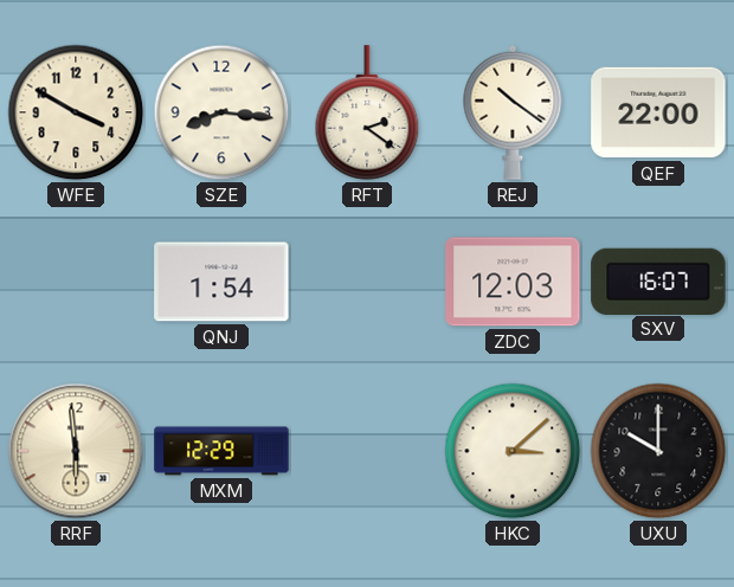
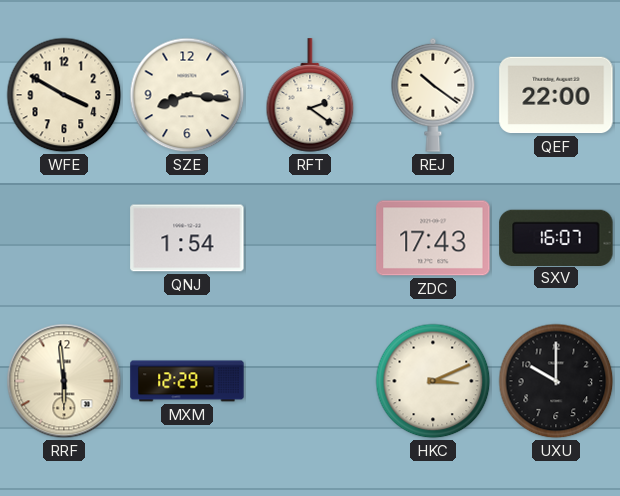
ZDC: 12:03 -> 17:43 (433, 238)
HKC: 3:08 -> 3:11 (433, 381)
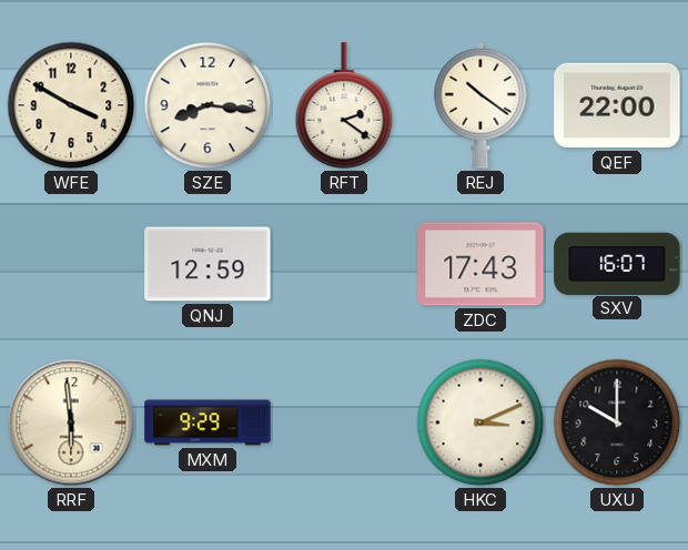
QNJ: 1:54 -> 12:59 (208, 264)
MXM: 12:29 -> 9:29 (208, 422)
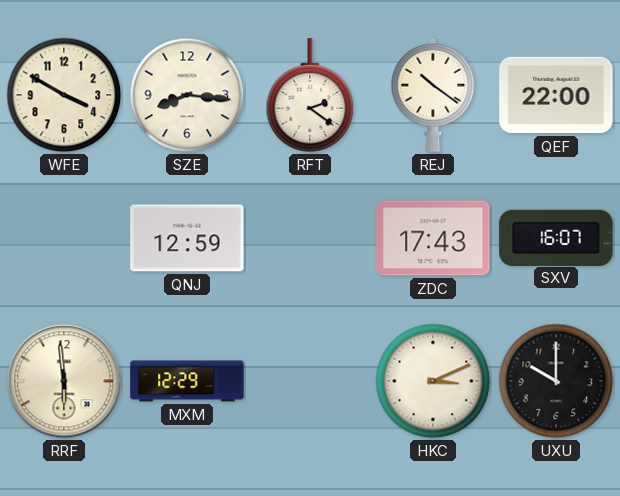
MXM: 9:29 -> 12:29 (187, 381)
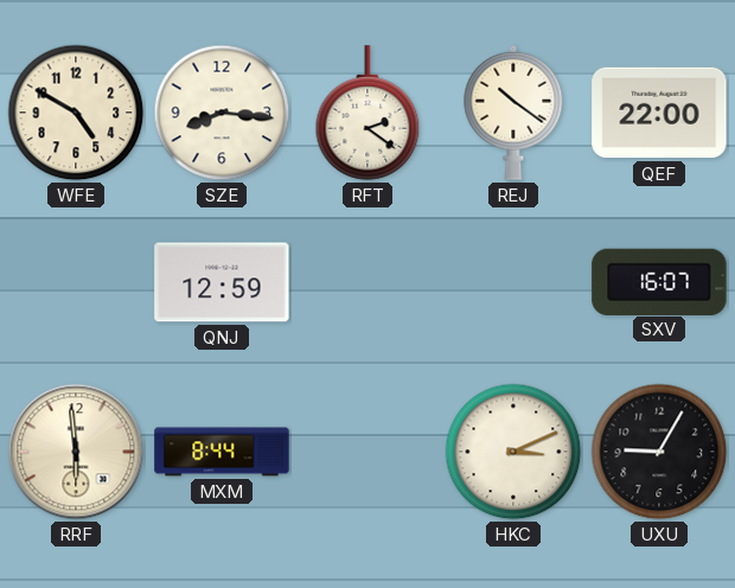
WFE: 3:50 -> 4:50 (76, 113)
ZDC: 17:43 -> none (433, 238)
MXM: 12:29 -> 8:44 (222, 452)
UXU: 10:00 -> 9:05 (659, 452)
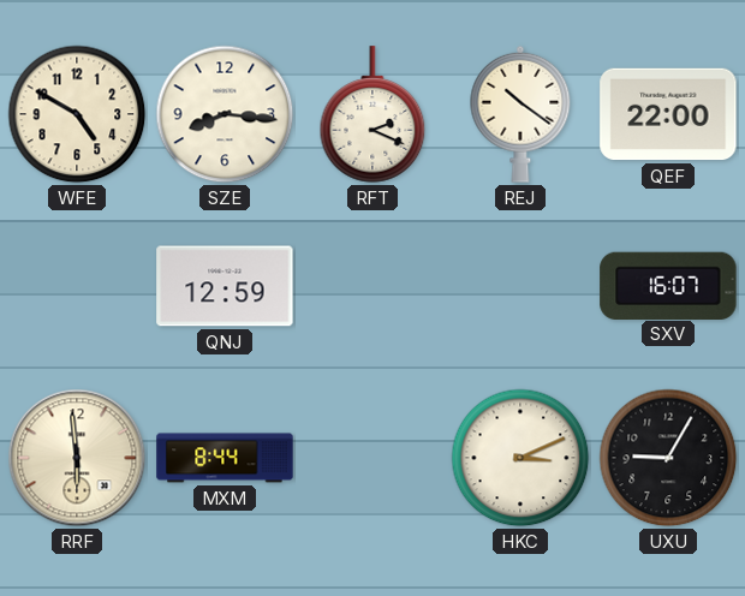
RFT: 2:21 -> 2:19 (372, 114)
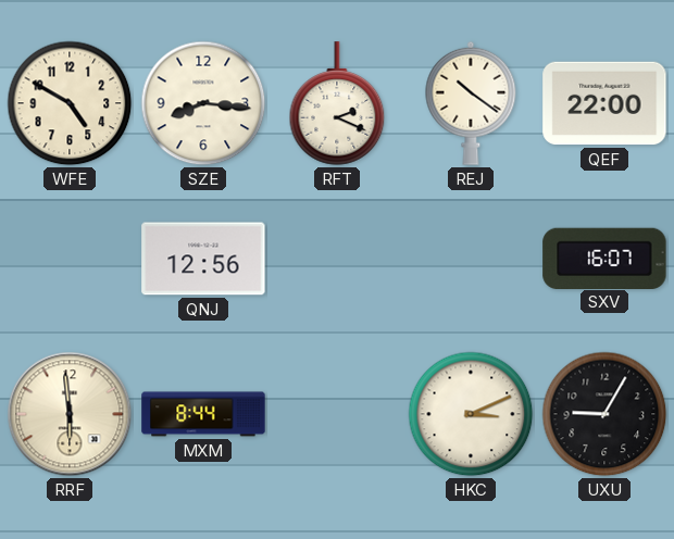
QNJ: 12:59 -> 12:56 (203, 259)
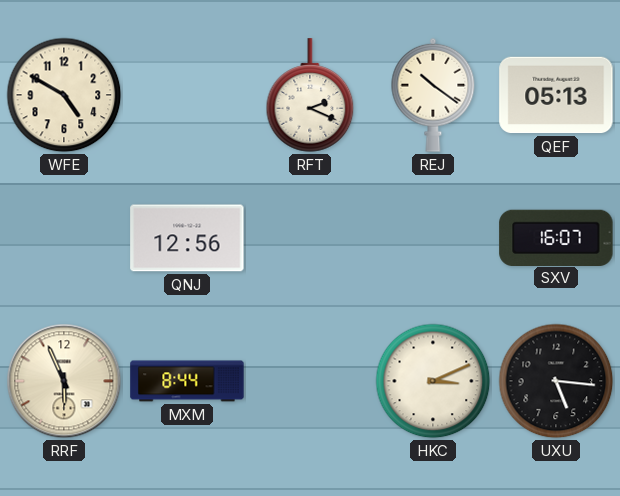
SZE: 8:16 -> none (203, 103)
QEF: 22:00 -> 05:13 (556, 95)
RRF: 5:59 -> 5:56 (64, 381)
UXU: 9:05 -> 5:16 (556, 381)
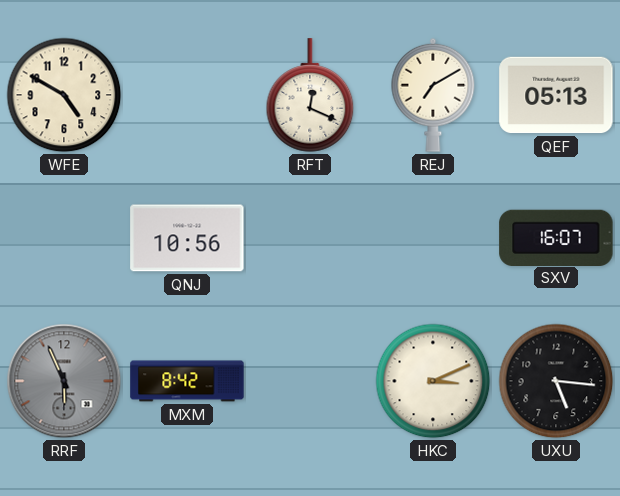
RFT: 2:19 -> 12:19 (310, 95)
REJ: 10:21 -> 7:10 (433, 95)
QNJ: 12:56 -> 10:56 (187, 238)
RRF dial: cream -> grey (64, 381)
MXM: 8:44 -> 8:42 (187, 381)
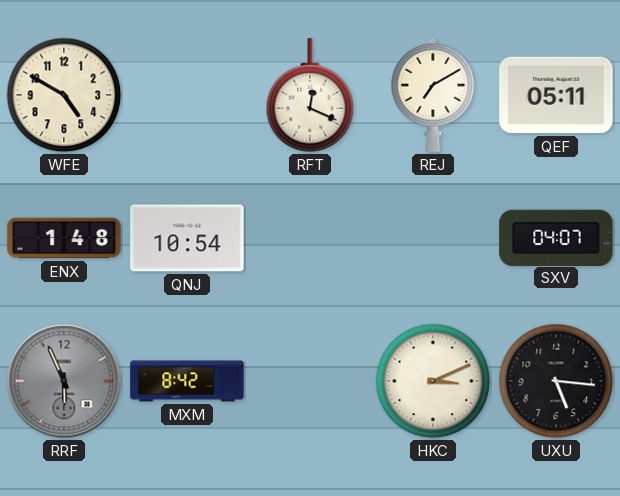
QEF: 05:13 -> 05:11 (556, 95)
ENX: none -> 1:48 (64, 238)
QNJ: 10:56 -> 10:54 (187, 238)
SXV: 16:07 -> 04:07 (556, 237)
